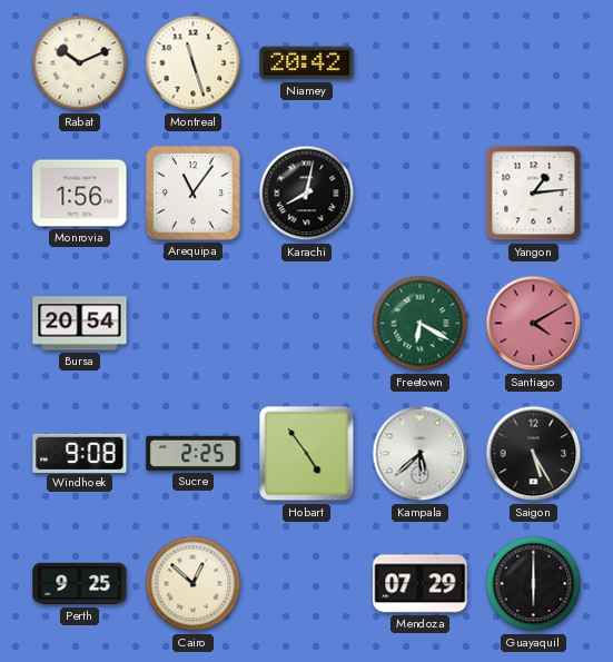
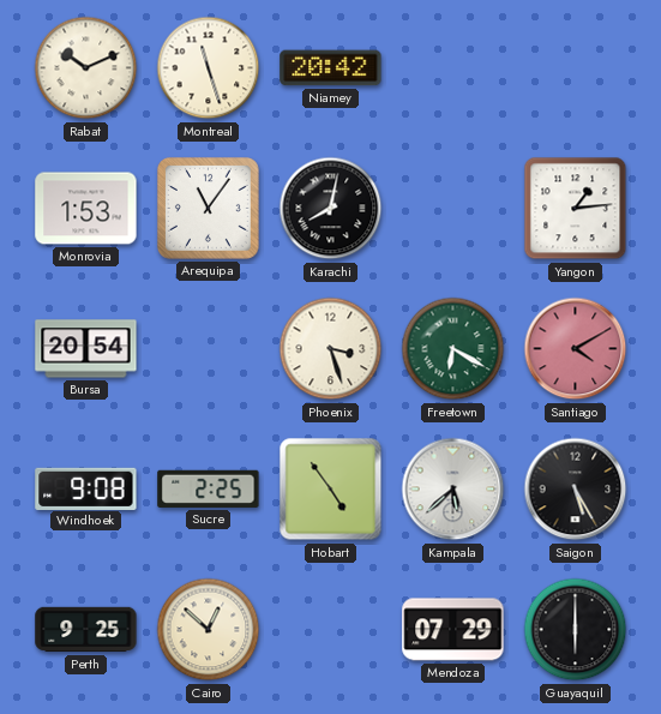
Monrovia: 1:56 -> 1:53 (86, 209)
Phoenix: none -> 3:27 (331, 349)
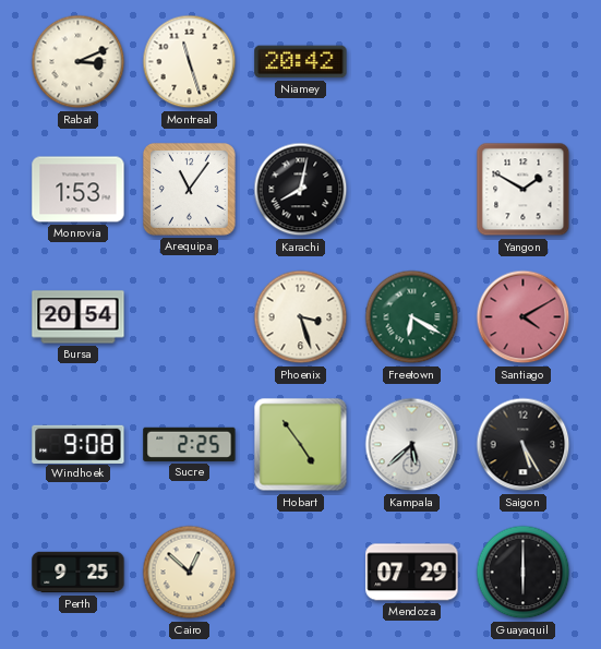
Rabat: 10:11 -> 3:11 (79, 62)
Yangon: 1:14 -> 1:50 (524, 190)
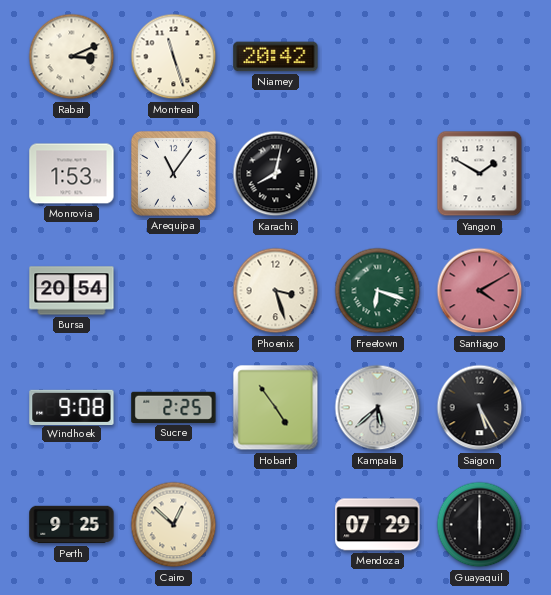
Freetown: 6:20 -> 6:18 (378, 291)
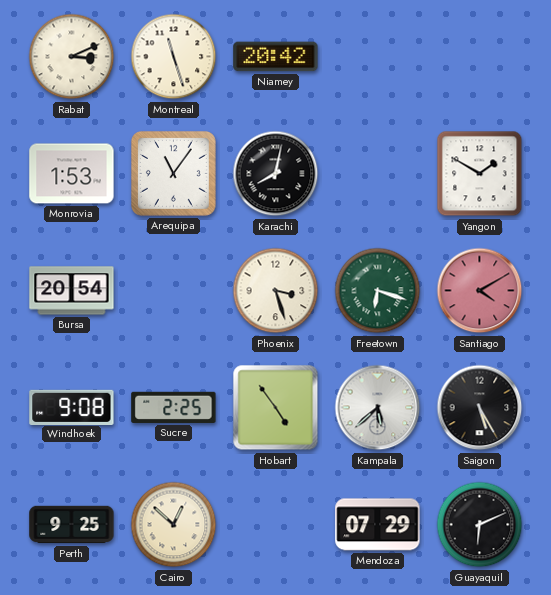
Guayaquil: 6:00 -> 6:11 (480, 525)
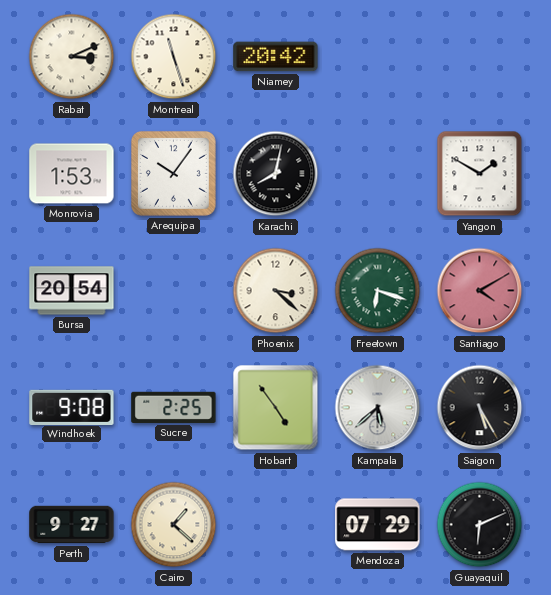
Arequipa: 11:06 -> 10:06 (173, 173)
Phoenix: 3:27 -> 3:22 (276, 291)
Perth: 9:25 -> 9:27 (72, 525)
Cairo: 12:52 -> 1:22 (174, 525)
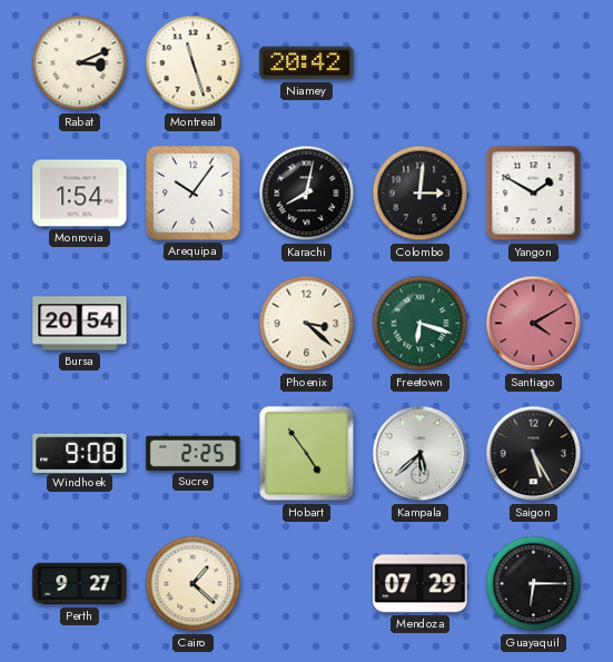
Monrovia: 1:53 -> 1:54 (80, 194)
Colombo: none -> 3:01 (421, 194)
Guayaquil: 6:11 -> 6:15 (534, 584)
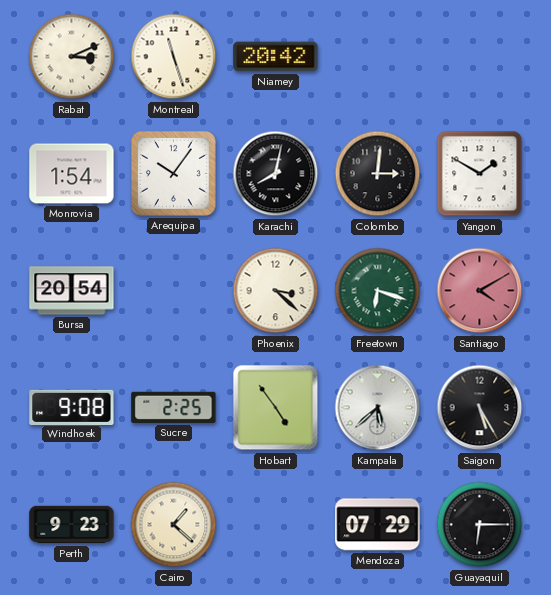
Perth: 9:27 -> 9:23 (72, 525)
